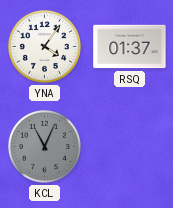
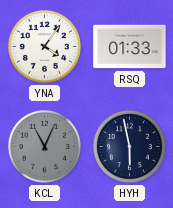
RSQ: 01:37 -> 01:33 (130, 47)
HYH: none -> 5:58 (129, 146)
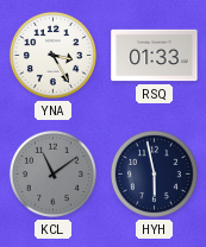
YNA: 4:06 -> 3:25 (52, 55)
KCL: 11:04 -> 11:09 (52, 173)
